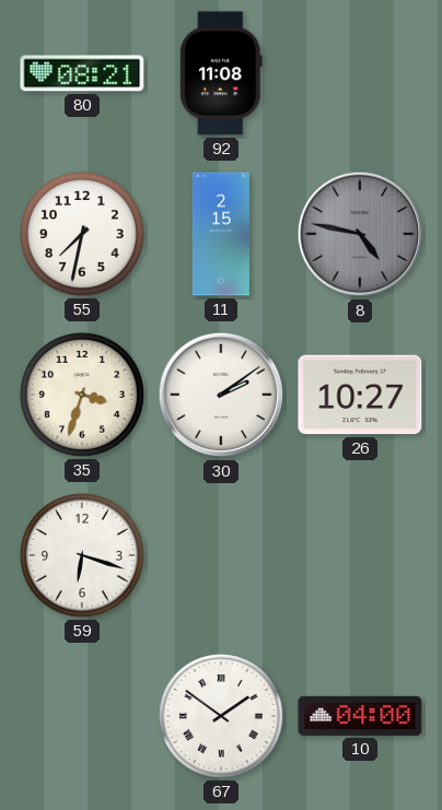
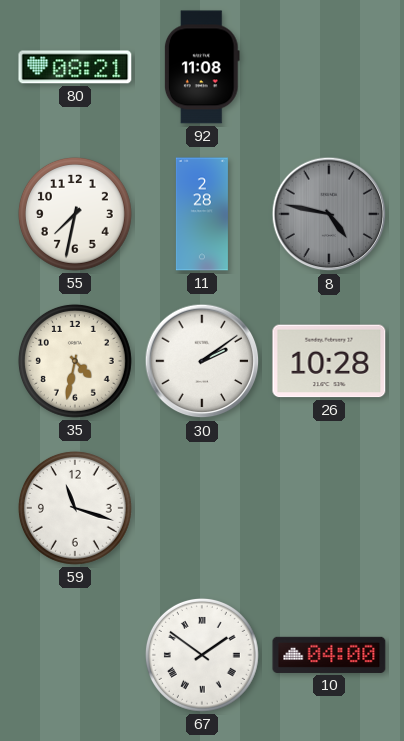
11: 2:15 -> 2:28 (202, 214)
35: 3:33 -> 4:32 (75, 361)
26: 10:27 -> 10:28 (329, 361)
59: 6:18 -> 11:18 (75, 508)
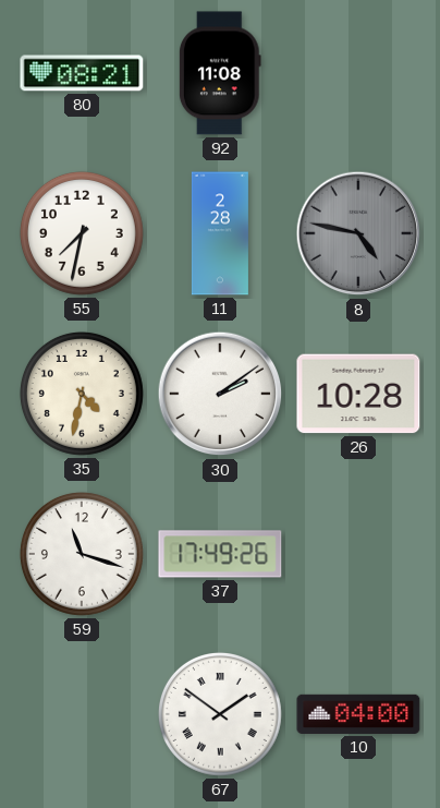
37: none -> 17:49 (220, 554)
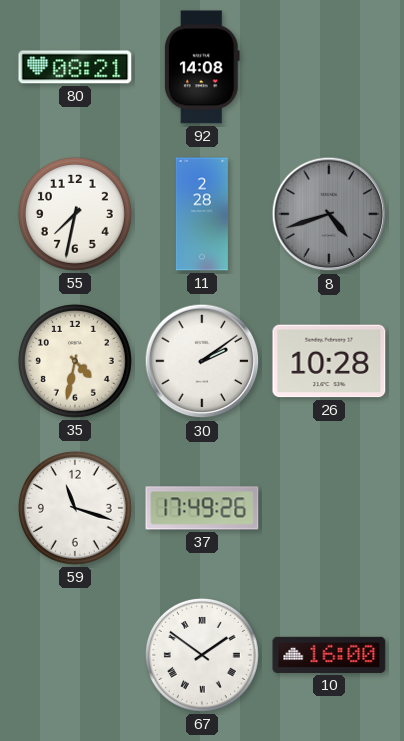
92: 11:08 -> 14:08 (202, 67)
8: 4:47 -> 4:42 (329, 214)
10: 04:00 -> 16:00 (329, 655)
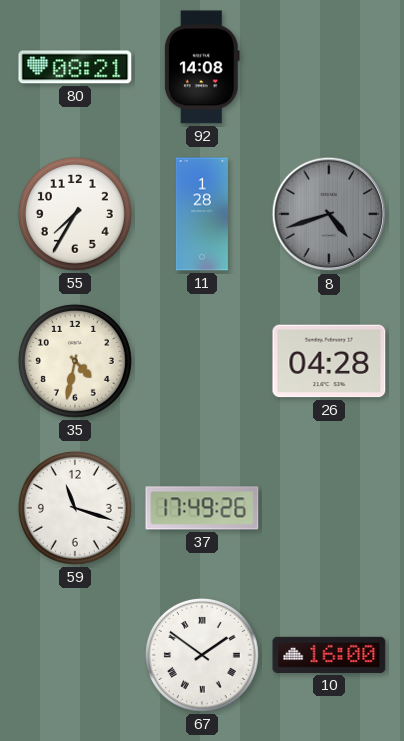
55: 7:32 -> 7:35 (75, 214)
11: 2:28 -> 1:28 (202, 214)
30: 2:09 -> none (202, 361)
26: 10:28 -> 04:28 (329, 361)
